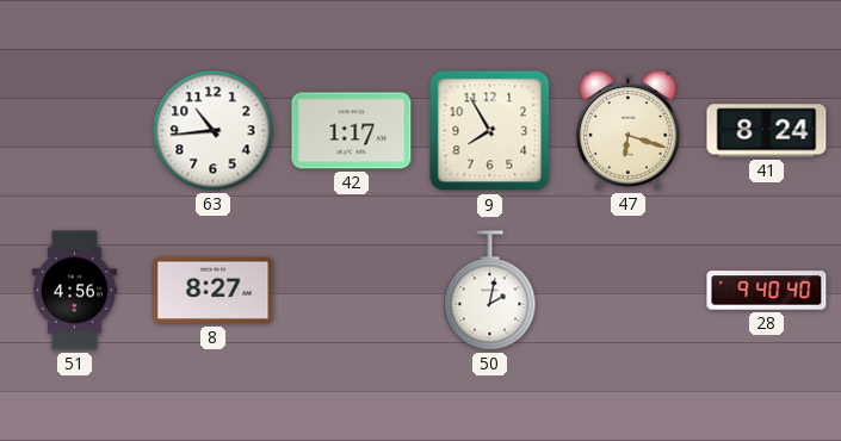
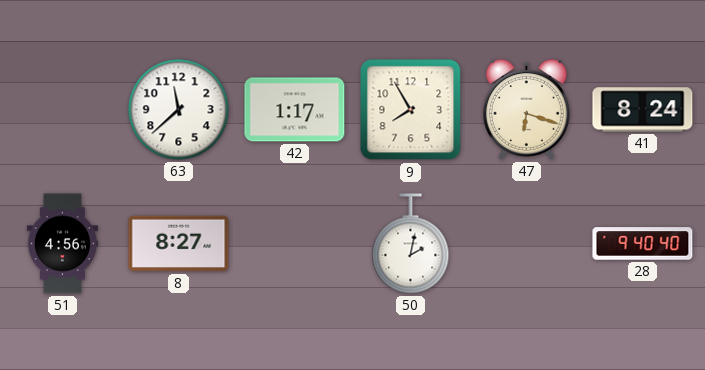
63: 10:44 -> 11:38 (179, 110)
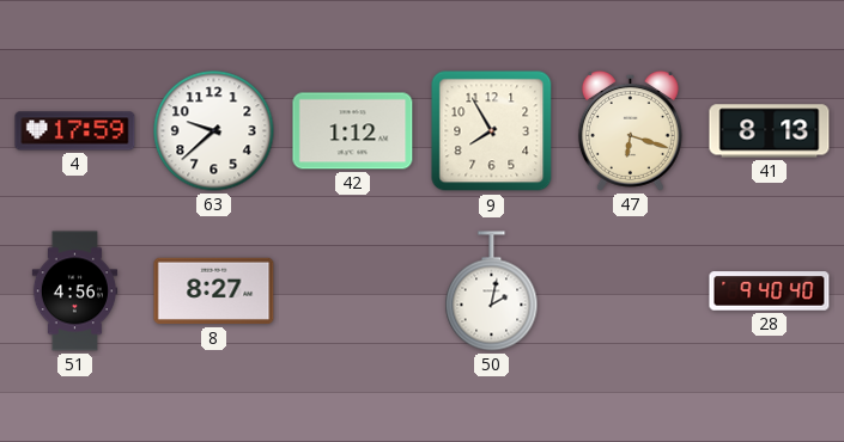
4: none -> 17:59 (75, 131)
63: 11:38 -> 9:38 (214, 131)
42: 1:17 -> 1:12 (353, 131)
41: 8:24 -> 8:13 (770, 131)
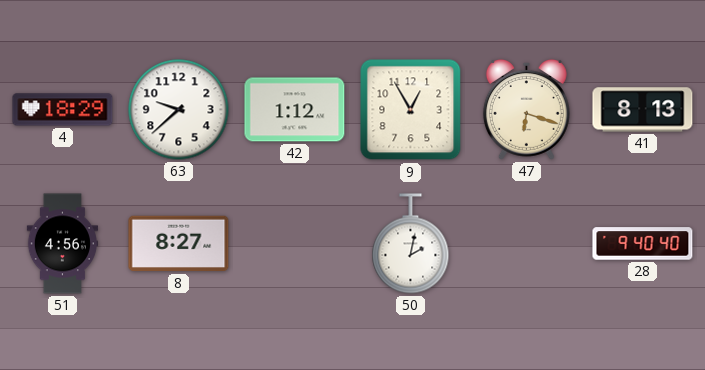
4: 17:59 -> 18:29 (63, 110)
9: 7:55 -> 12:55 (411, 110)
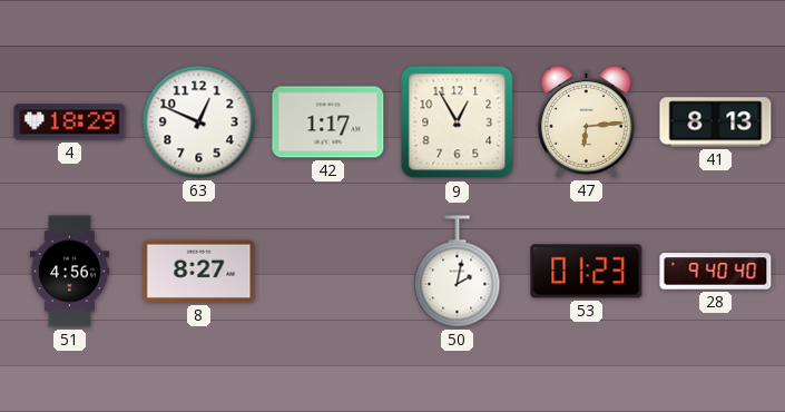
63: 9:38 -> 12:49 (199, 122)
42: 1:12 -> 1:17 (328, 122)
47: 6:18 -> 6:14 (586, 121)
53: none -> 01:23 (587, 272)
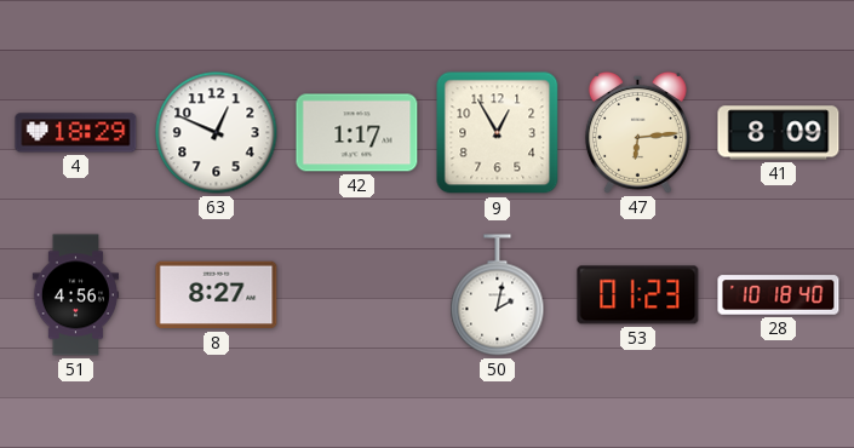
41: 8:13 -> 8:09 (779, 133)
28: 9:40 -> 10:18 (779, 295)
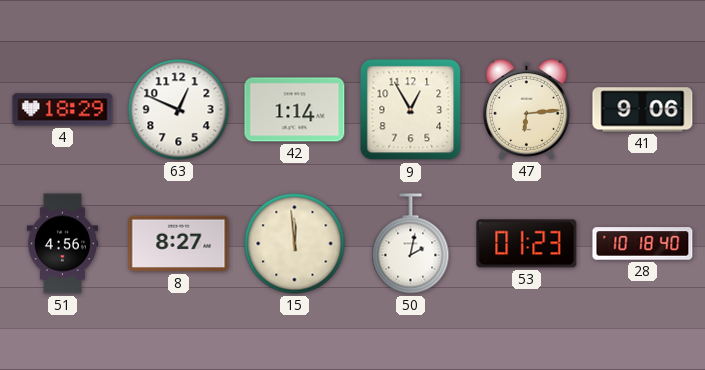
42: 1:17 -> 1:14 (295, 110)
41: 8:09 -> 9:06 (643, 110)
15: none -> 11:59 (295, 244)
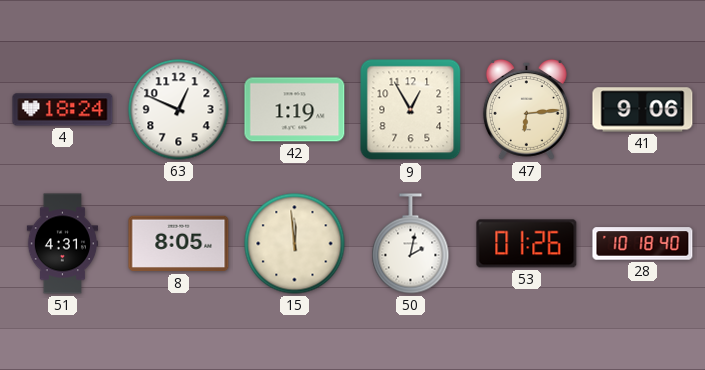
4: 18:29 -> 18:24 (63, 110)
42: 1:14 -> 1:19 (295, 110)
51: 4:56 -> 4:31 (62, 244)
8: 8:27 -> 8:05 (179, 244)
53: 01:23 -> 01:26 (527, 244)
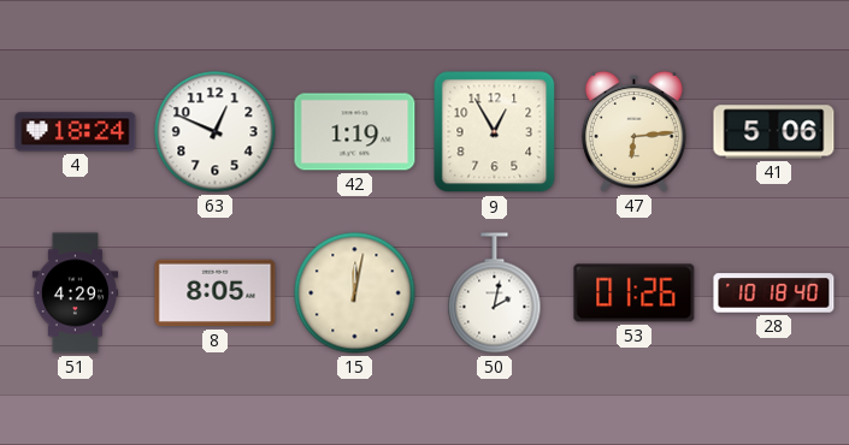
41: 9:06 -> 5:06 (774, 132)
51: 4:31 -> 4:29 (75, 293)
15: 11:59 -> 12:02 (355, 293)
